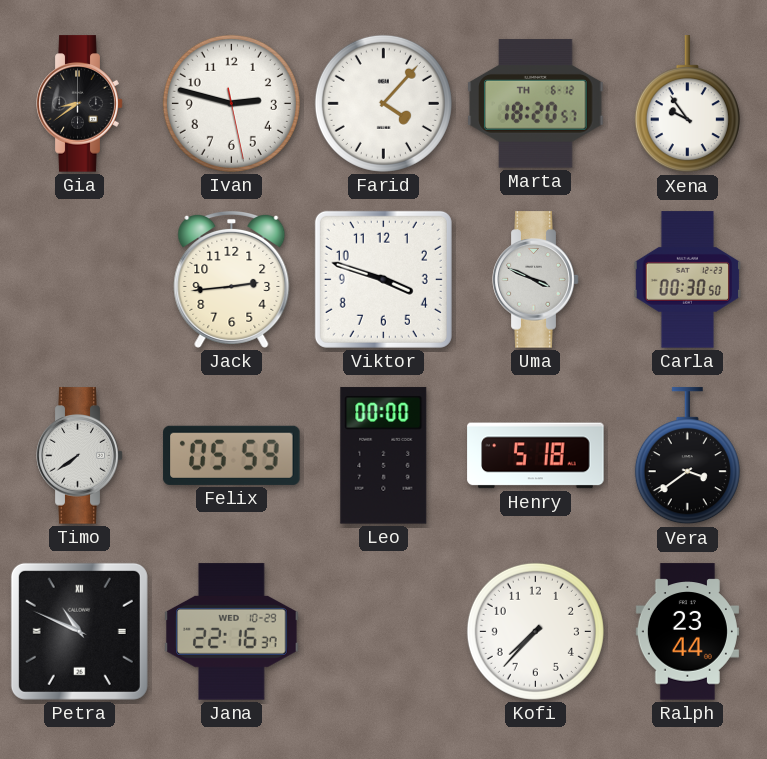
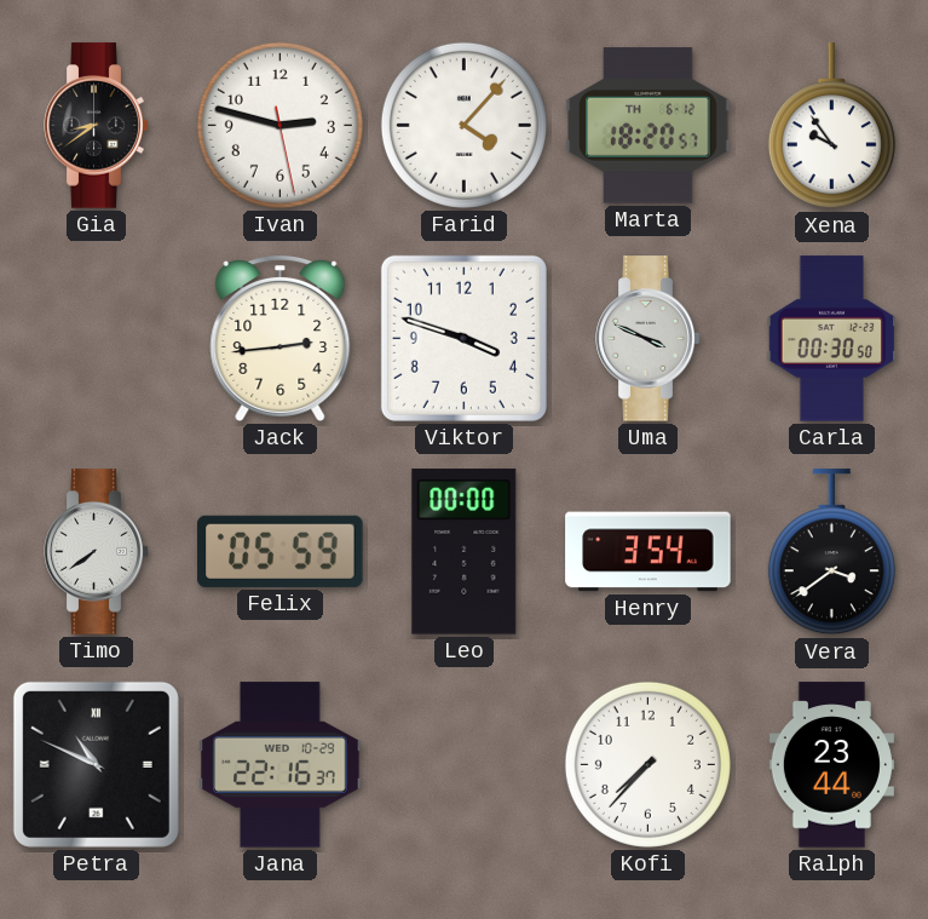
Henry: 5:18 -> 3:54 (649, 552)
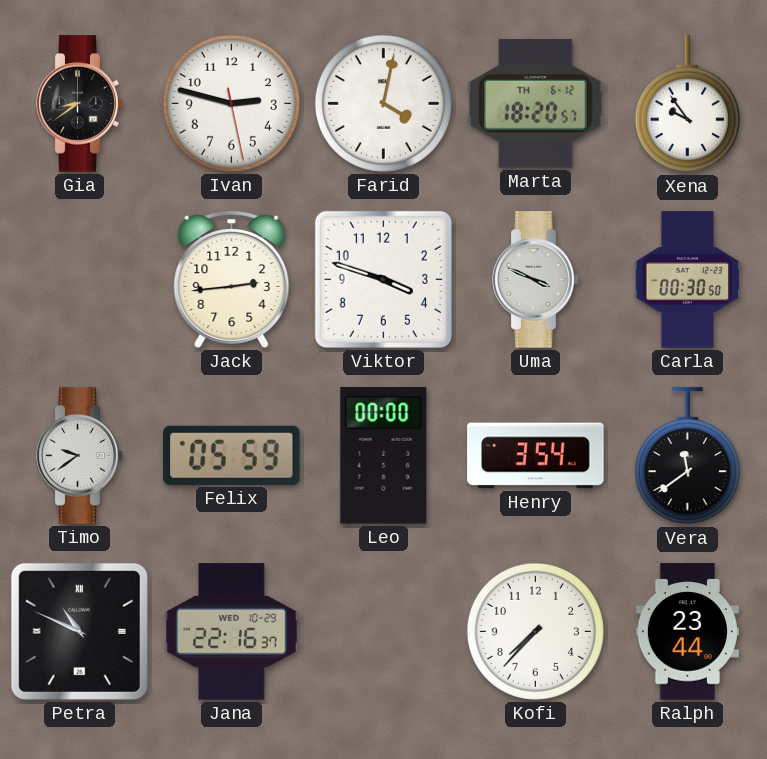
Farid: 4:07 -> 4:02 (383, 103)
Timo: 7:39 -> 9:39 (80, 456)
Vera: 3:39 -> 11:39 (687, 456)
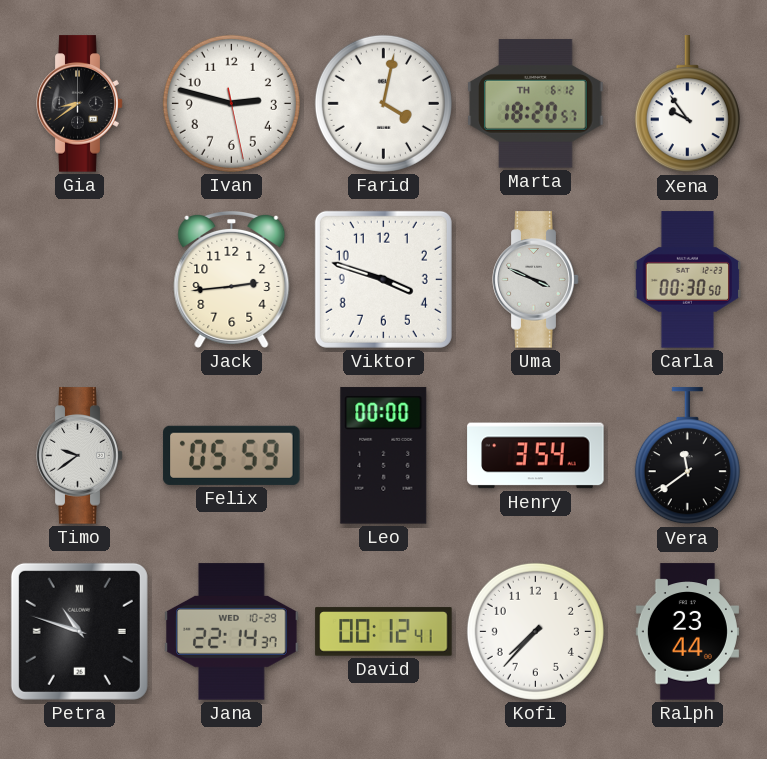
Petra: 10:49 -> 10:48 (79, 631)
Jana: 22:16 -> 22:14 (232, 632)
David: none -> 00:12 (384, 632)
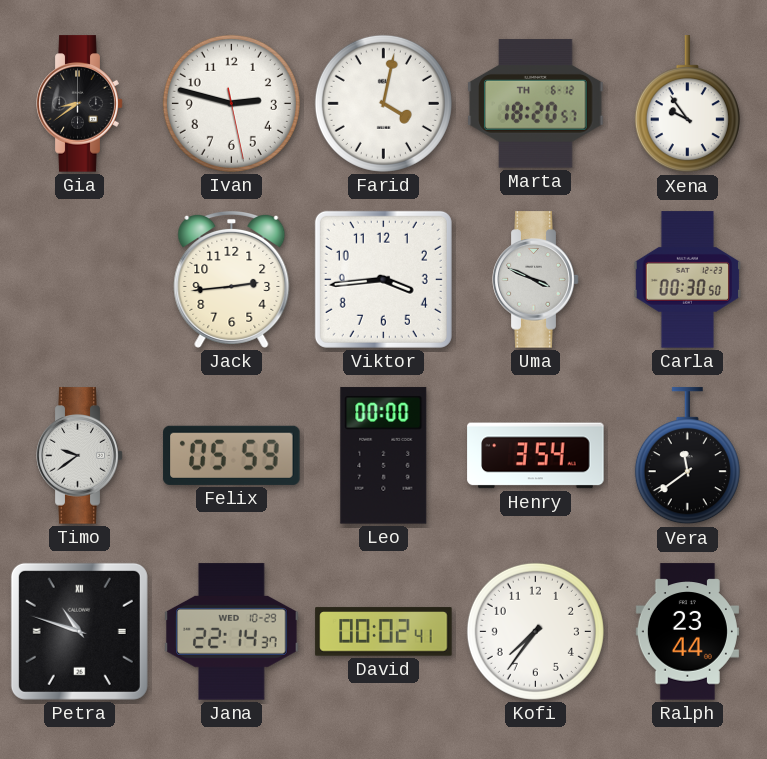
Viktor: 3:48 -> 3:44 (383, 279)
David: 00:12 -> 00:02 (384, 632)
Kofi: 7:37 -> 7:36 (535, 631)
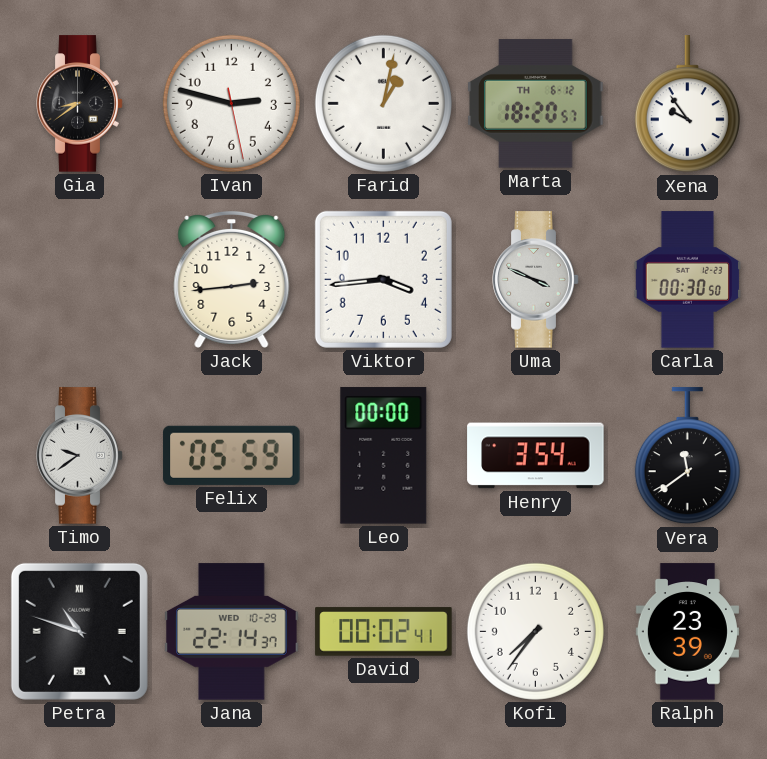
Farid: 4:02 -> 1:02 (383, 103)
Ralph: 23:44 -> 23:39 (687, 632)
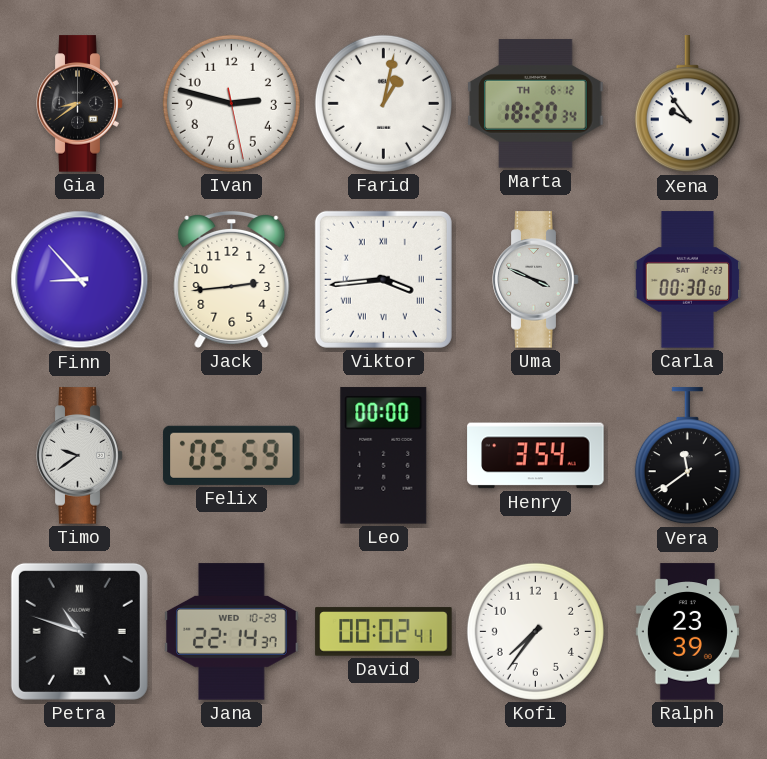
Marta: 18:20:57 -> 18:20:34 (536, 104)
Finn: none -> 8:53 (80, 280)
Viktor numerals: Arabic -> Roman (383, 279)
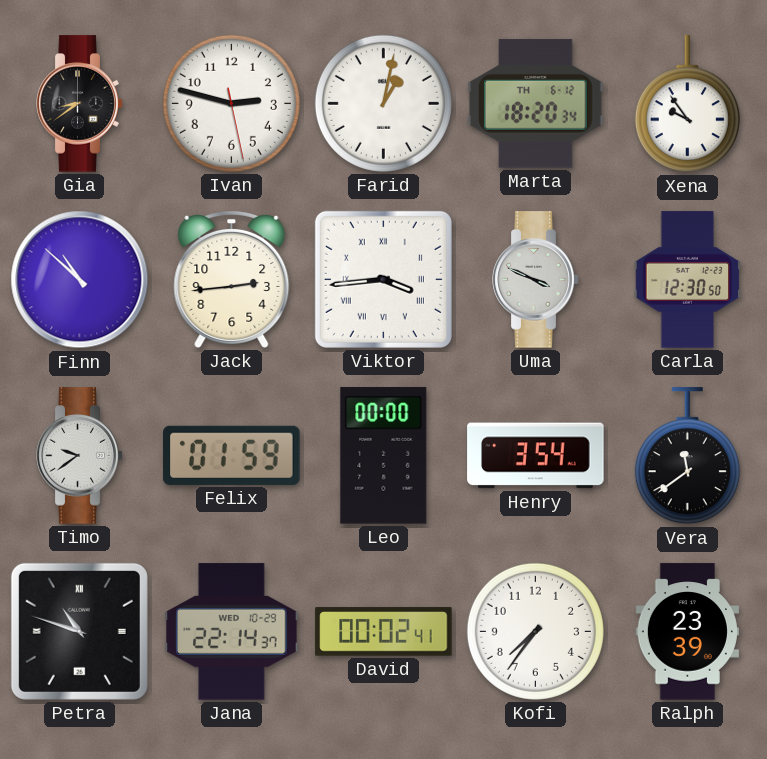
Finn: 8:53 -> 10:52 (80, 280)
Carla: 00:30 -> 12:30 (688, 280)
Felix: 05:59 -> 01:59 (232, 455)
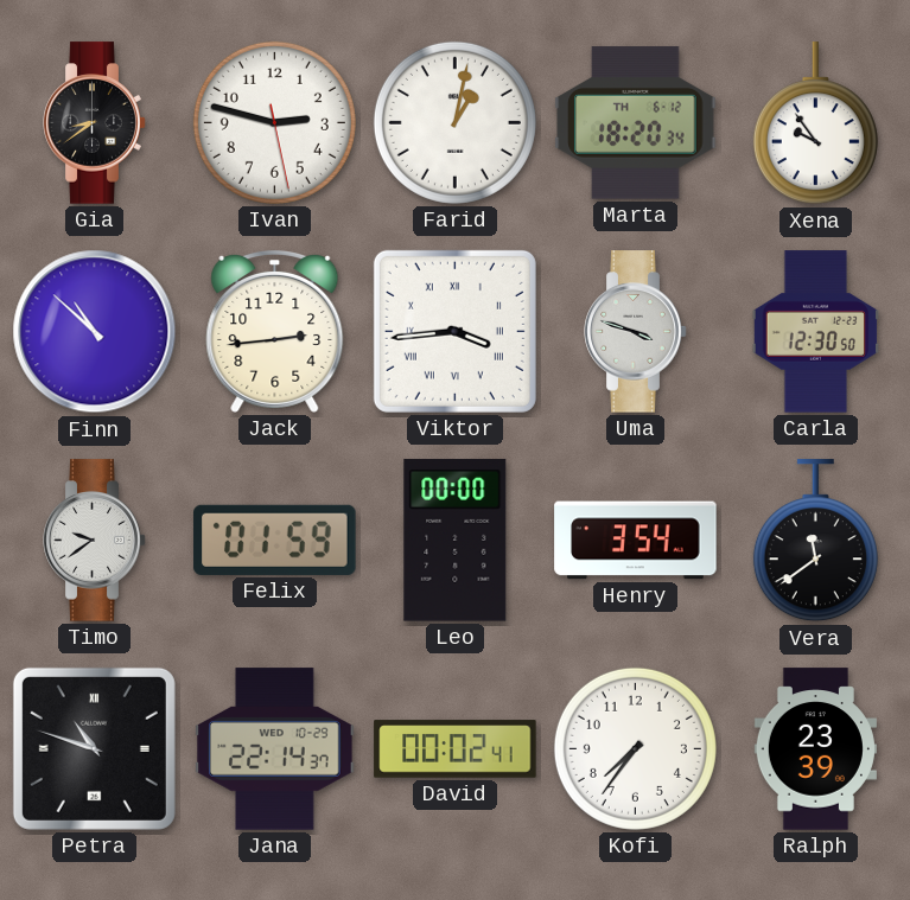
Uma: 3:49 -> 3:48 (636, 332)
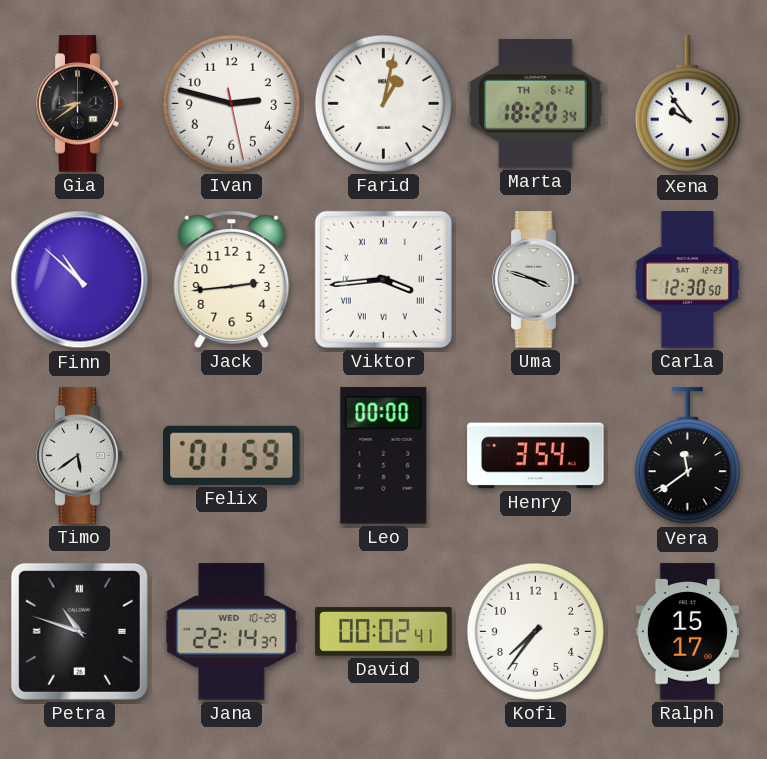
Timo: 9:39 -> 5:39 (80, 456)
Ralph: 23:39 -> 15:17 (687, 632)
